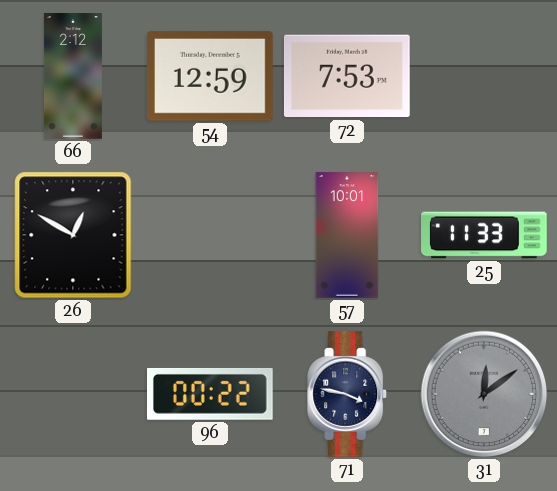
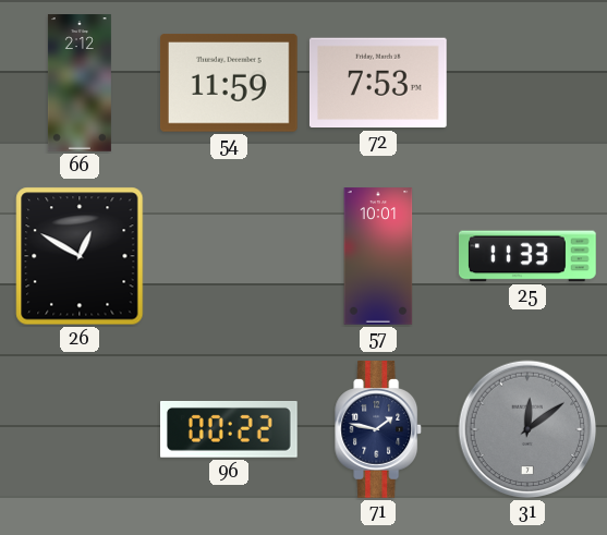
54: 12:59 -> 11:59 (229, 83)
71: 3:47 -> 1:47 (379, 430)
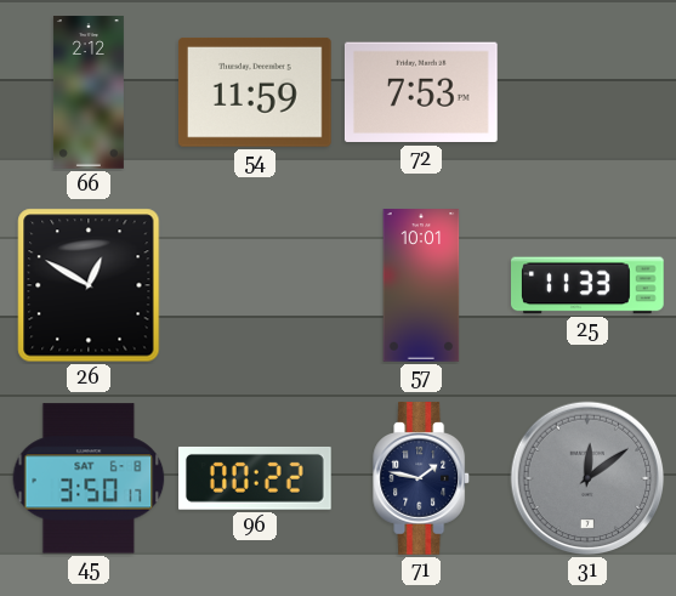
45: none -> 3:50 (89, 478)
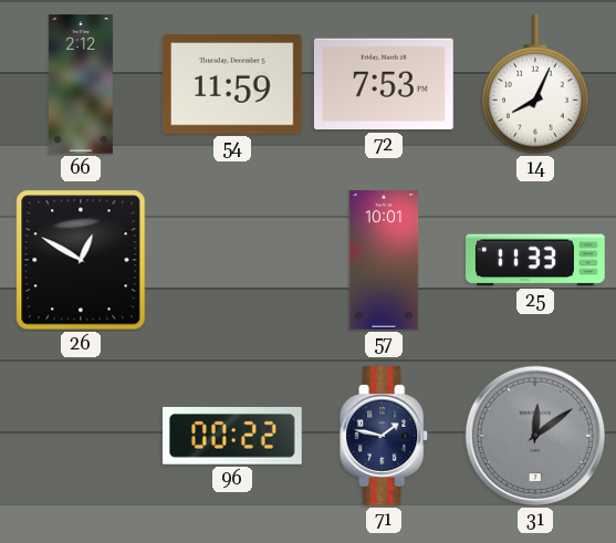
14: none -> 8:04 (535, 85)
45: 3:50 -> none (89, 478)
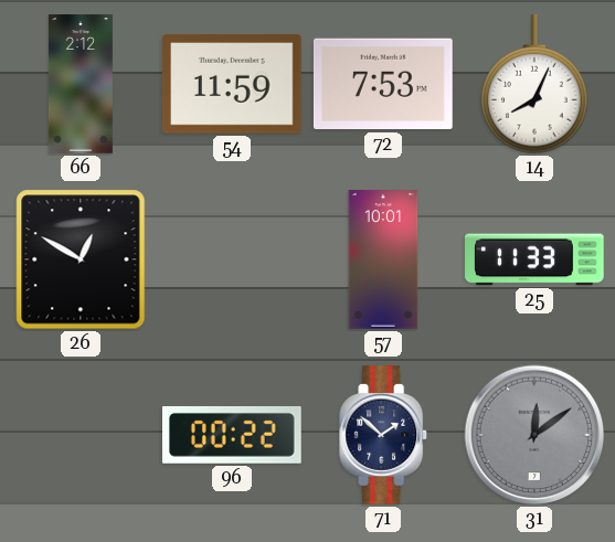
71: 1:47 -> 1:52 (384, 436)
